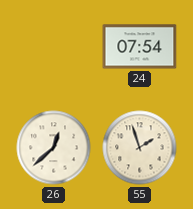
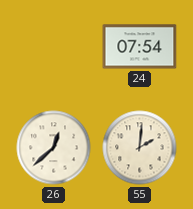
55: 1:57 -> 2:01 (140, 148)
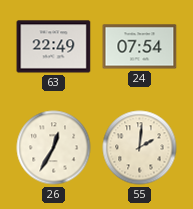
63: none -> 22:49 (54, 47)
26: 12:38 -> 12:35 (54, 148)
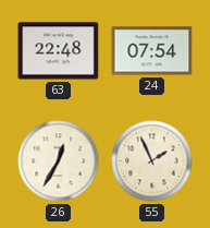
63: 22:49 -> 22:48 (59, 51)
55: 2:01 -> 1:56 (152, 161)
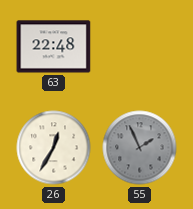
24: 07:54 -> none (152, 51)
55 dial: cream -> grey (140, 148)
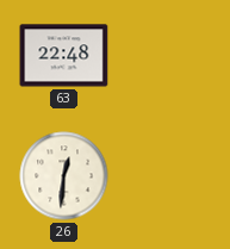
26: 12:35 -> 12:31 (64, 176)
55: 1:56 -> none (140, 148)
